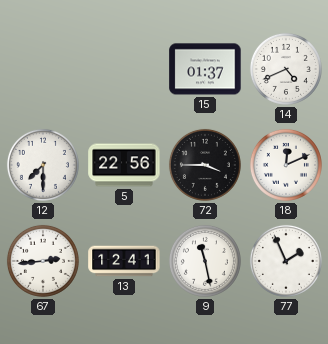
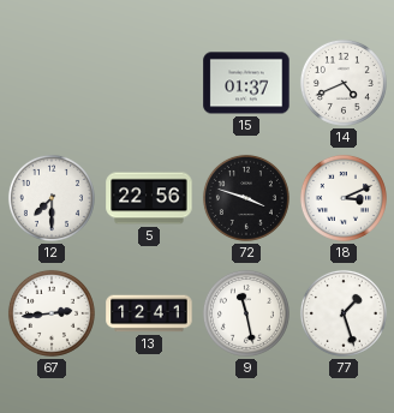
72: 3:45 -> 3:48 (246, 198)
18: 12:11 -> 3:11 (344, 198)
77: 1:56 -> 1:27 (344, 313)
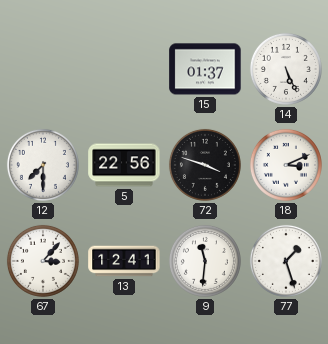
14: 4:41 -> 5:26 (286, 69)
67: 2:44 -> 3:07 (43, 261)
9: 11:28 -> 11:31 (205, 261)
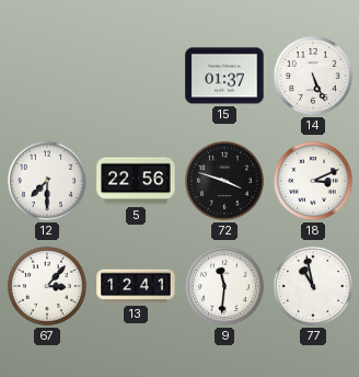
77: 1:27 -> 10:58 (313, 286)
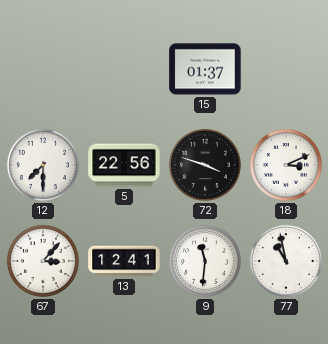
14: 5:26 -> none (313, 76)
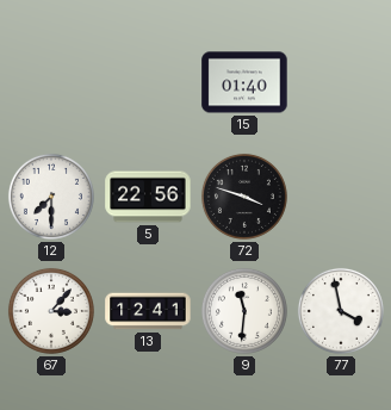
15: 01:37 -> 01:40 (244, 82)
18: 3:11 -> none (286, 165)
77: 10:58 -> 3:58 (341, 311)
